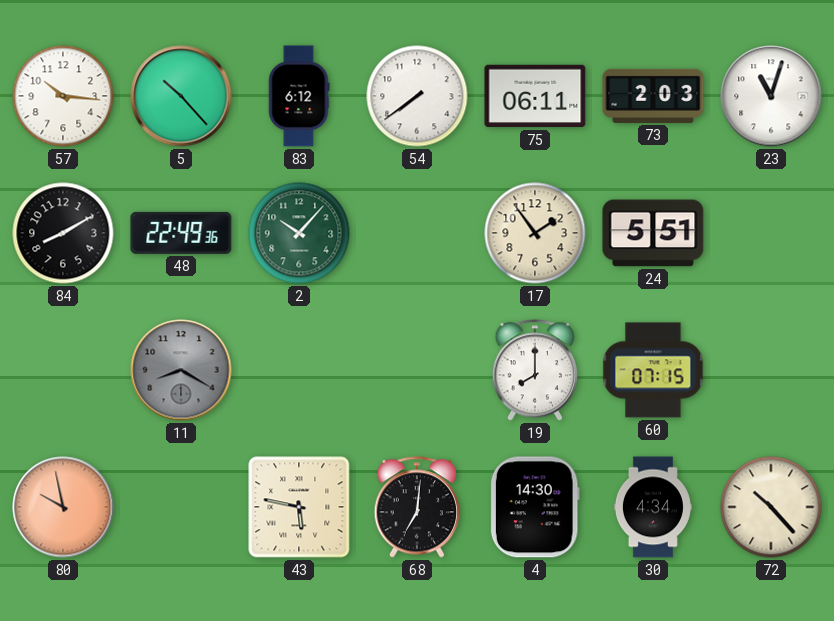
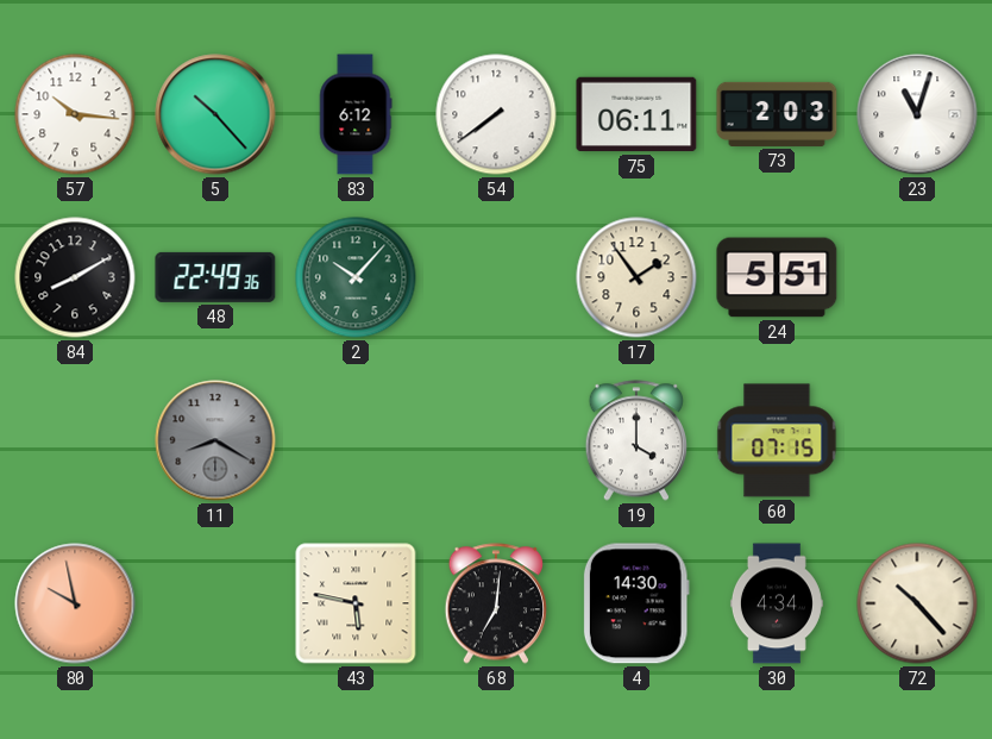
19: 8:00 -> 4:00 (635, 440)
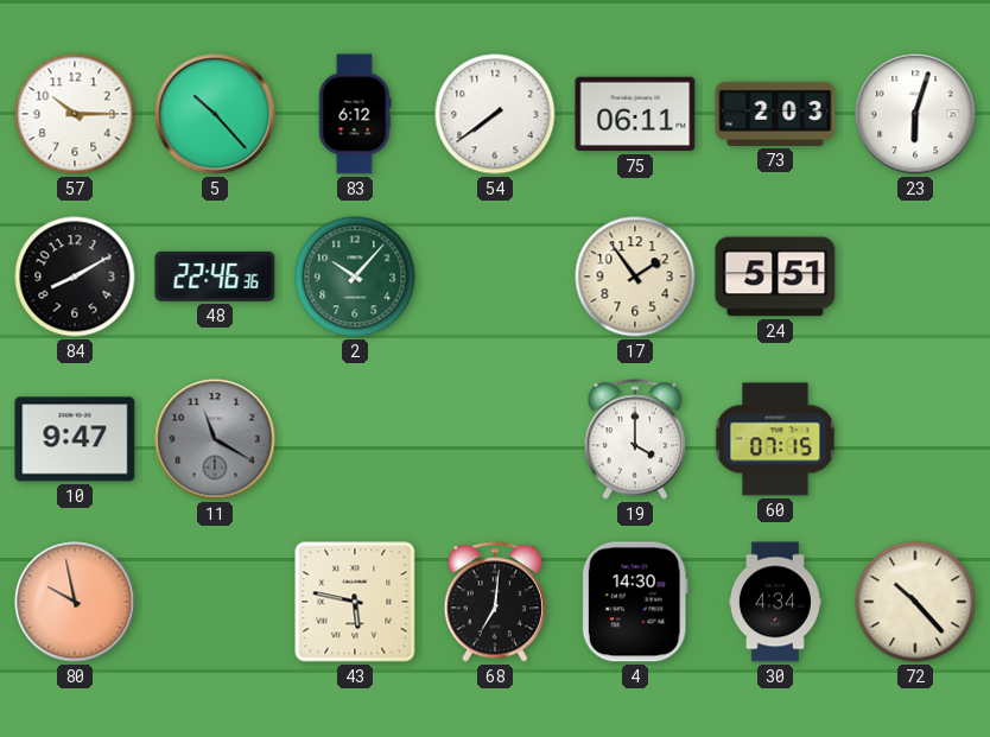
57: 10:16 -> 10:15 (75, 114)
23: 11:03 -> 6:03 (915, 114)
48: 22:49 -> 22:46 (215, 277)
10: none -> 9:47 (75, 439)
11: 8:20 -> 11:20 (215, 439)
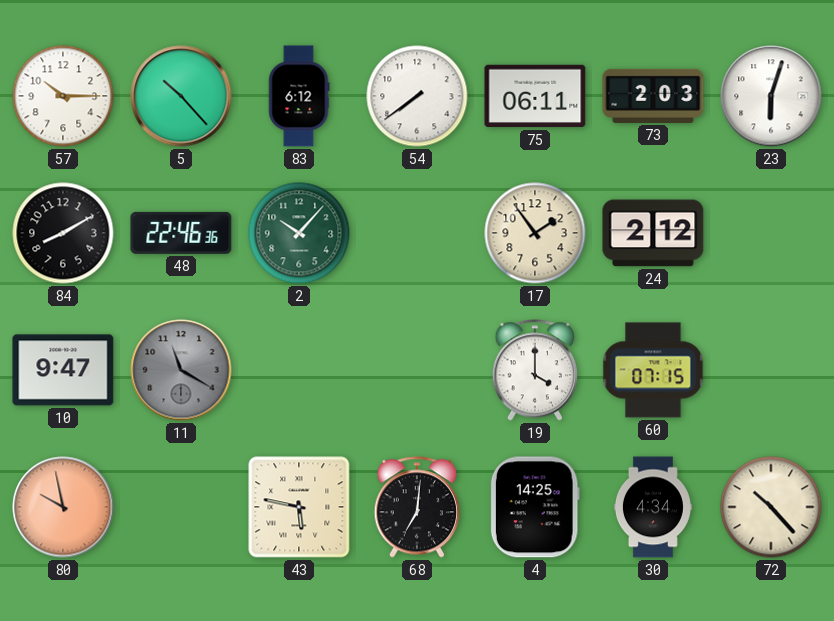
24: 5:51 -> 2:12 (653, 233)
4: 14:30 -> 14:25 (535, 507)
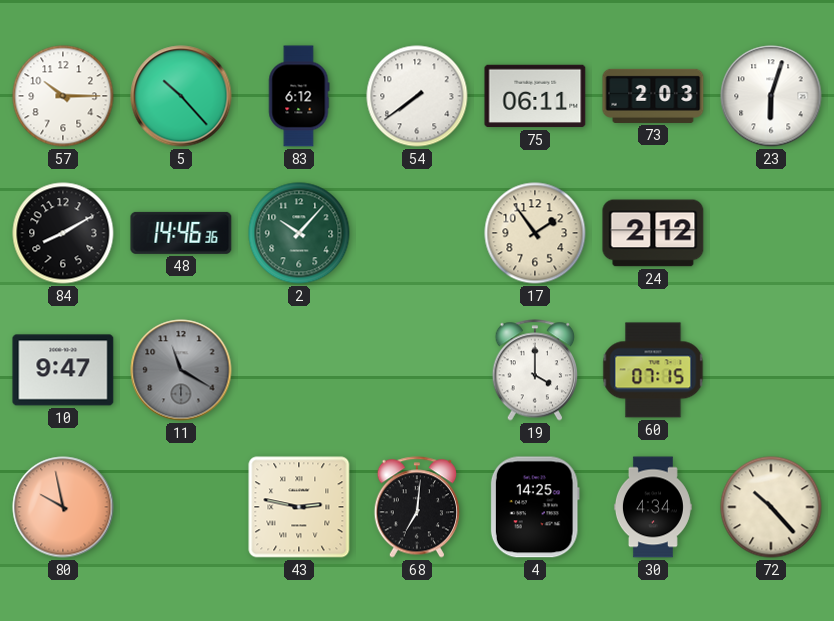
48: 22:46 -> 14:46 (181, 233)
43: 5:47 -> 2:47 (299, 507)
